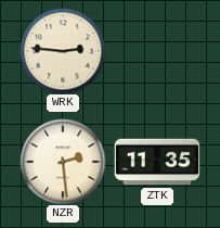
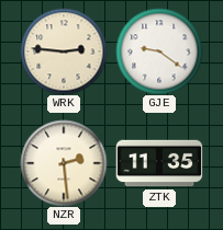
GJE: none -> 9:21 (159, 51)
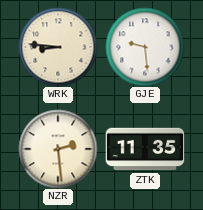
WRK: 2:46 -> 8:46 (58, 47)
GJE: 9:21 -> 9:29 (145, 47)
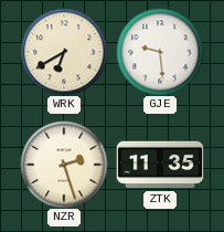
WRK: 8:46 -> 6:40 (64, 52)
NZR: 2:29 -> 2:27 (64, 165)
